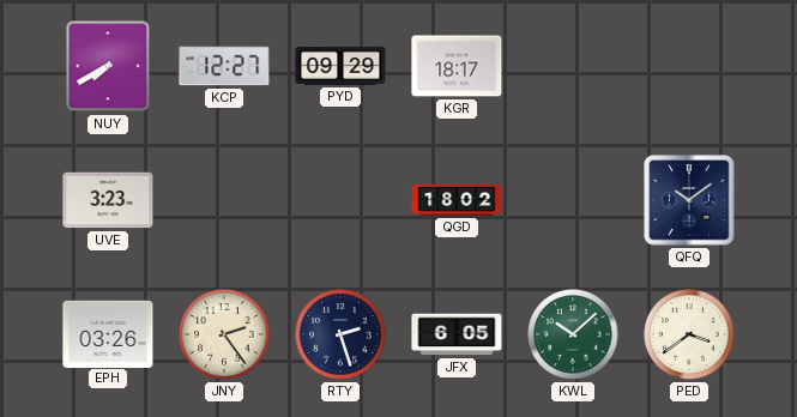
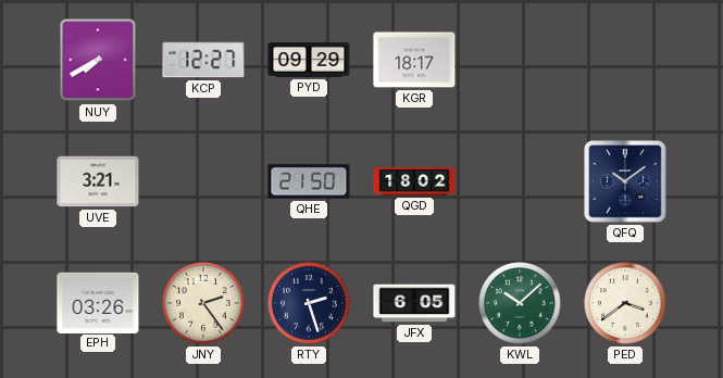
UVE: 3:23 -> 3:21 (98, 181)
QHE: none -> 21:50 (309, 181)
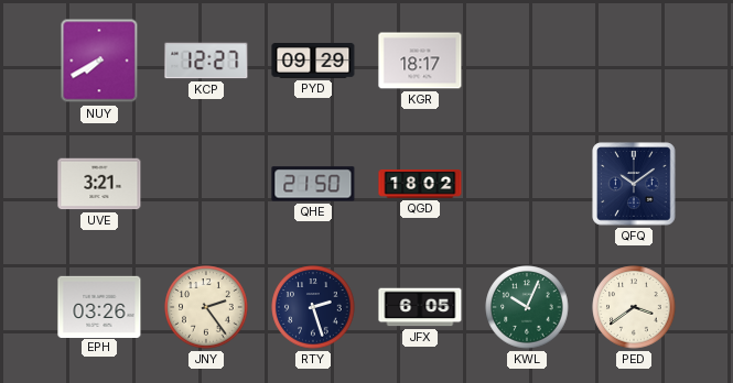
KWL: 10:08 -> 10:04 (527, 307)
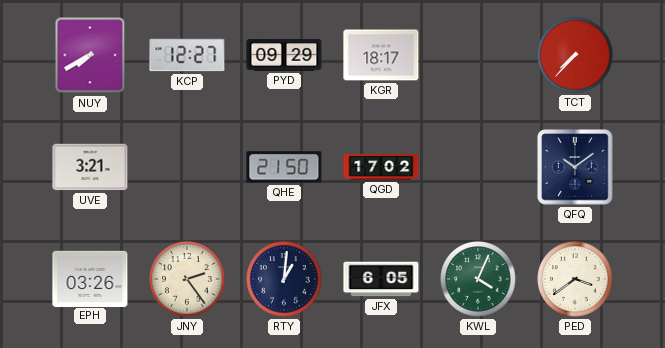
TCT: none -> 7:37 (575, 55)
QGD: 18:02 -> 17:02 (381, 168)
RTY: 2:27 -> 1:01 (284, 279)
KWL: 10:04 -> 4:04 (478, 279)
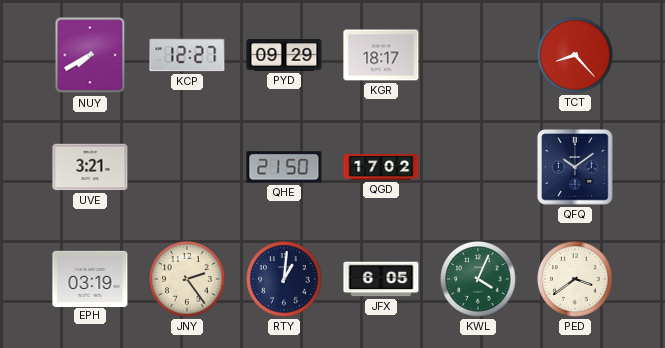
TCT: 7:37 -> 8:23 (575, 55)
EPH: 03:26 -> 03:19 (90, 278)
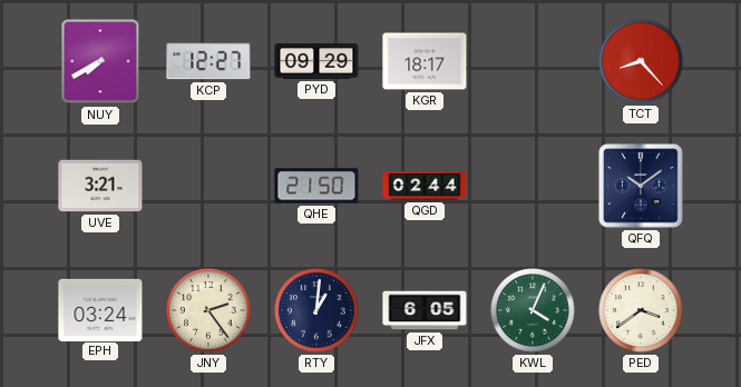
QGD: 17:02 -> 02:44 (425, 187)
EPH: 03:19 -> 03:24 (100, 309)
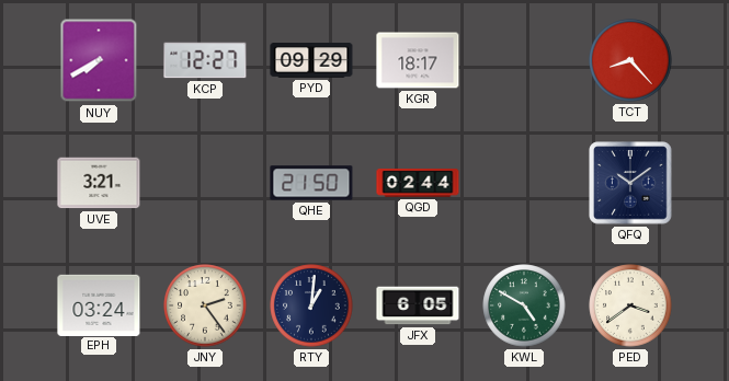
KWL: 4:04 -> 4:50 (524, 305)
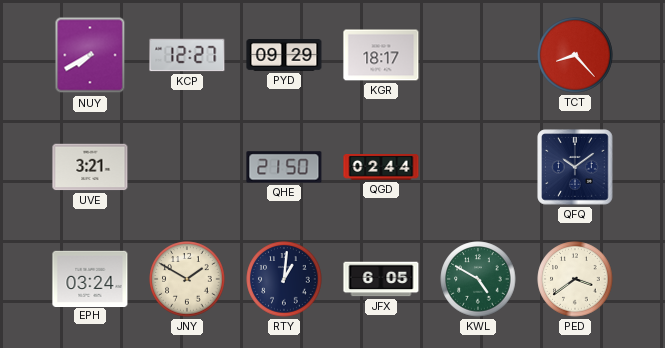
JNY: 2:24 -> 1:50 (187, 279)
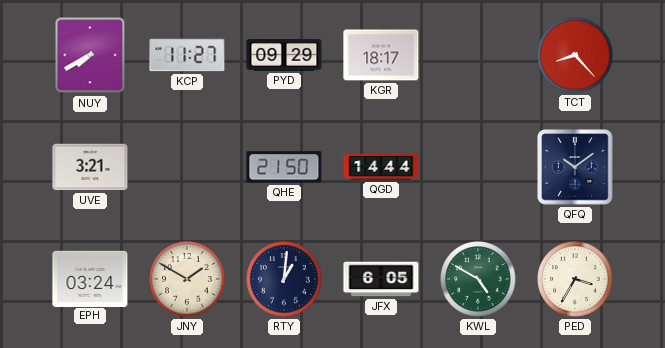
KCP: 12:27 -> 11:27 (187, 55)
QGD: 02:44 -> 14:44 (381, 168)
PED: 3:39 -> 3:35 (575, 279)
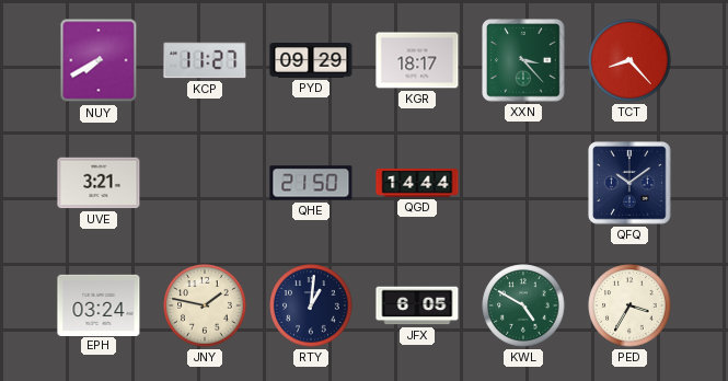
XXN: none -> 3:23 (523, 60)
JNY: 1:50 -> 1:47 (205, 305)
